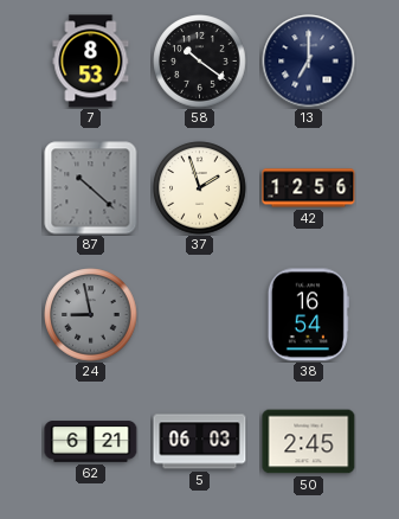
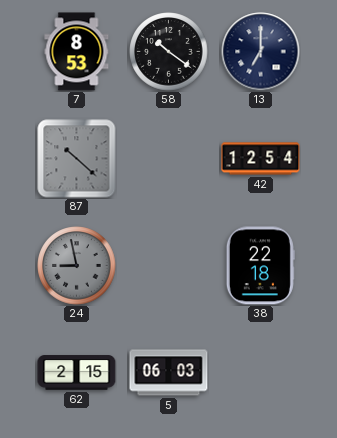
37: 1:57 -> none (200, 188)
42: 12:56 -> 12:54 (261, 159)
38: 16:54 -> 22:18 (260, 266)
62: 6:21 -> 2:15 (77, 373)
50: 2:45 -> none (309, 442)
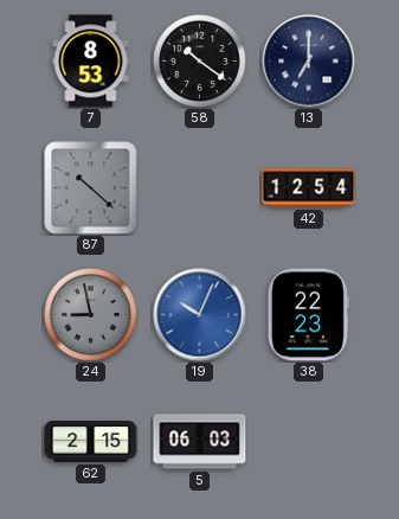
19: none -> 10:04 (200, 315)
38: 22:18 -> 22:23 (308, 315)
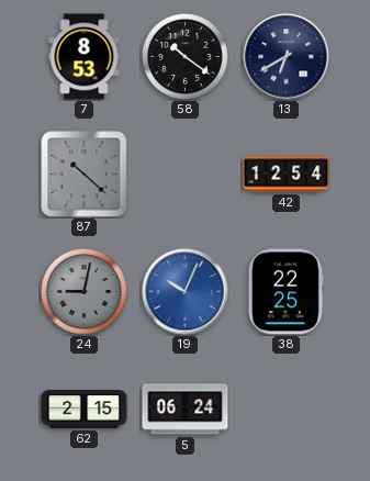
13: 7:00 -> 6:40 (287, 57)
24: 8:58 -> 9:02 (85, 292)
38: 22:23 -> 22:25 (285, 292)
5: 06:03 -> 06:24 (186, 410)
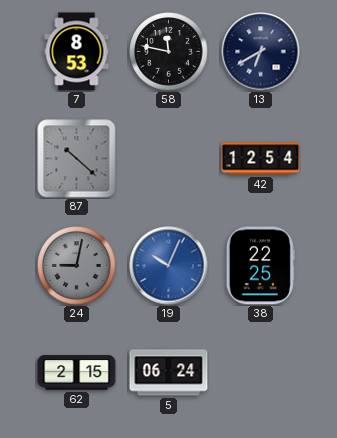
58: 10:21 -> 11:47 (169, 52)
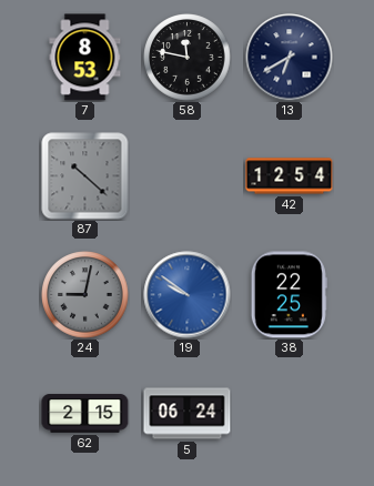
19: 10:04 -> 9:51 (188, 295)
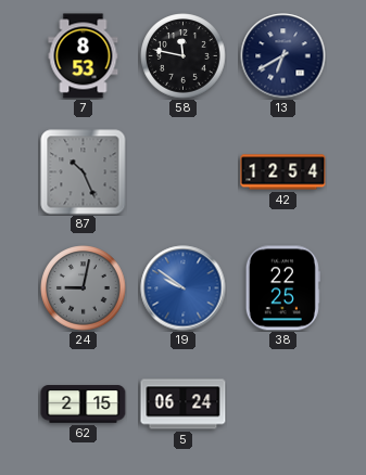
87: 10:22 -> 10:26 (84, 172)
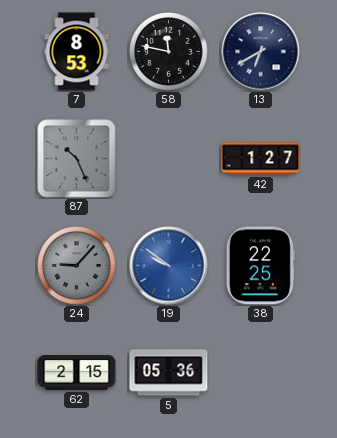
42: 12:54 -> 1:27 (261, 159)
24: 9:02 -> 9:07 (77, 266)
5: 06:24 -> 05:36 (169, 373)
